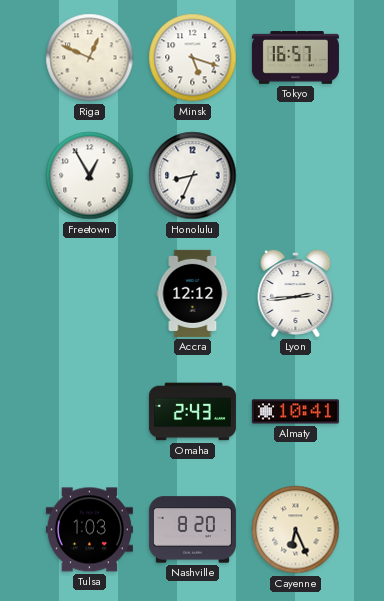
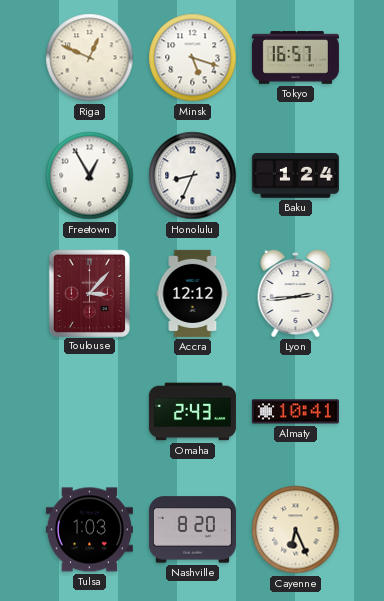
Baku: none -> 1:24 (295, 176)
Toulouse: none -> 3:07 (89, 293)
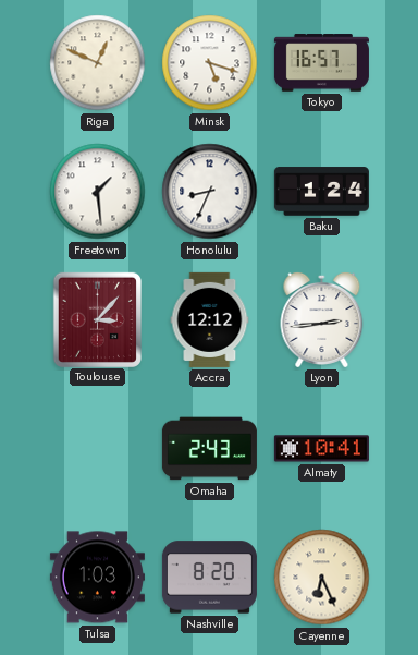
Freetown: 12:55 -> 1:29 (98, 192)
